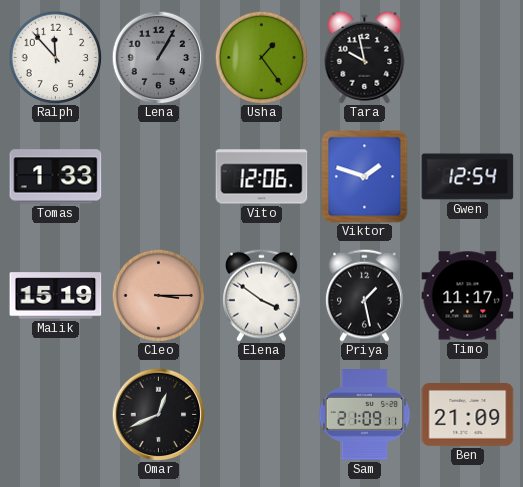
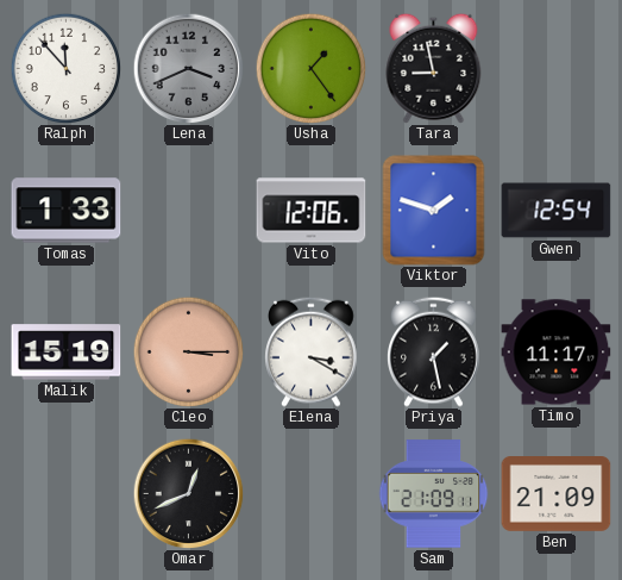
Lena: 1:05 -> 3:41 (188, 68)
Tara: 9:58 -> 8:58 (434, 68)
Elena: 3:51 -> 3:20 (312, 351)
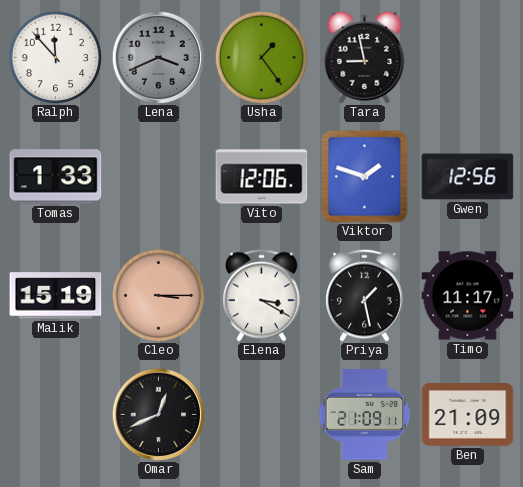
Gwen: 12:54 -> 12:56 (468, 177)
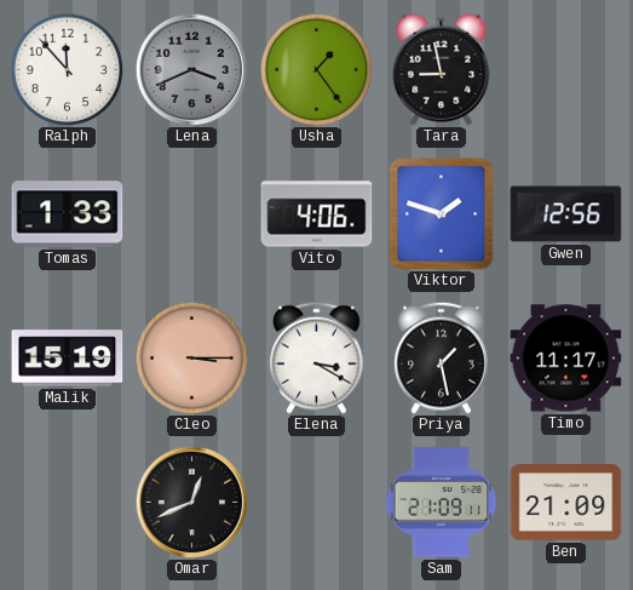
Vito: 12:06 -> 4:06 (317, 214)
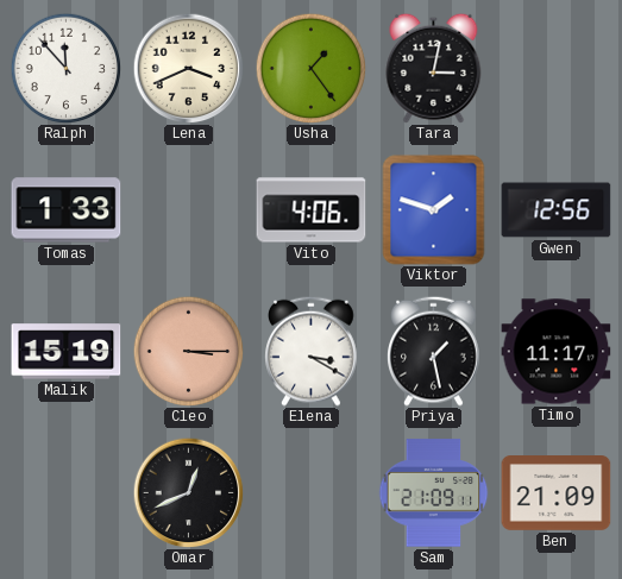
Lena dial: grey -> cream (188, 68)
Tara: 8:58 -> 3:02 (434, 68)
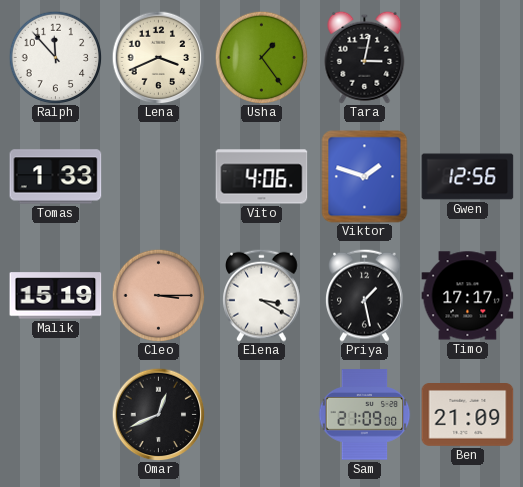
Timo: 11:17 -> 17:17 (468, 296)
Sam: 21:09:11 -> 21:09:00 (364, 415)
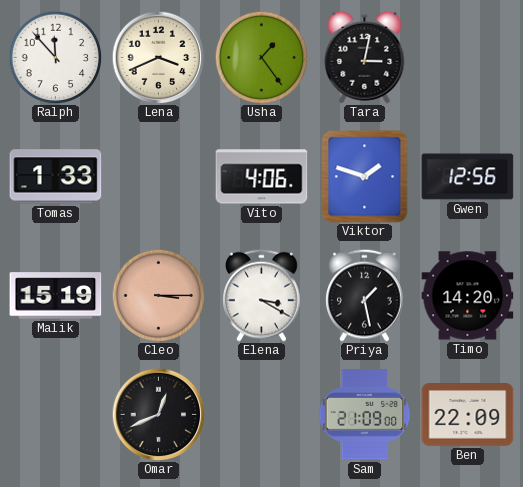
Timo: 17:17 -> 14:20 (468, 296)
Ben: 21:09 -> 22:09 (468, 415)
